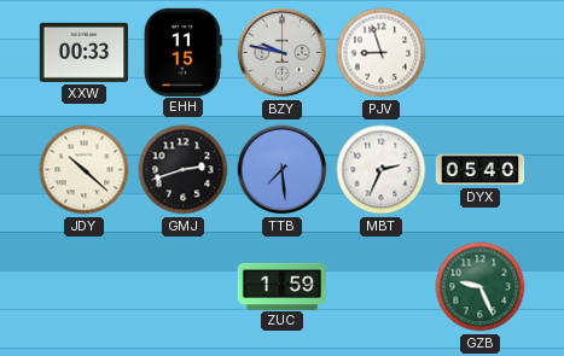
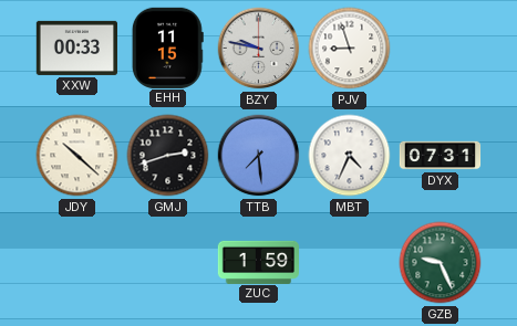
MBT: 2:34 -> 4:34 (350, 156)
DYX: 05:40 -> 07:31 (441, 156)
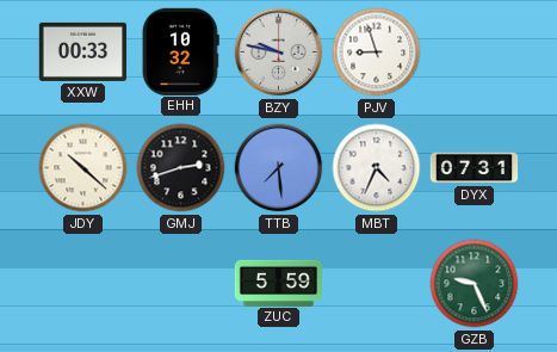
EHH: 11:15 -> 10:32 (180, 51)
ZUC: 1:59 -> 5:59 (278, 283)
